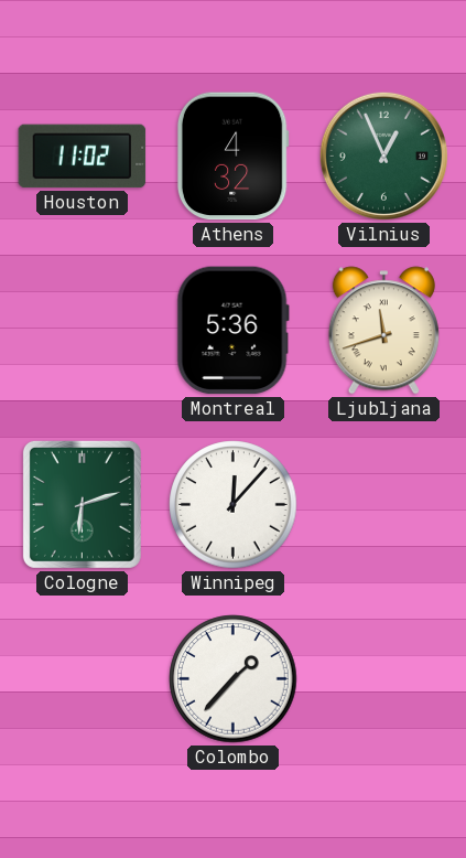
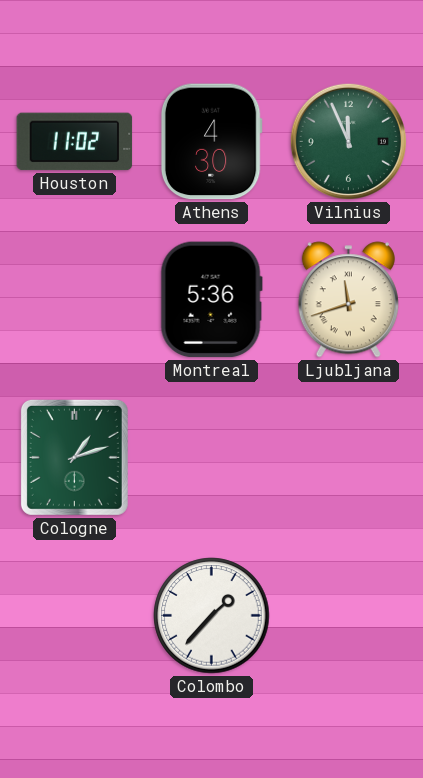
Athens: 4:32 -> 4:30 (211, 142)
Vilnius: 12:56 -> 11:56 (348, 141)
Cologne: 6:12 -> 1:12 (74, 457)
Winnipeg: 12:07 -> none (234, 505)
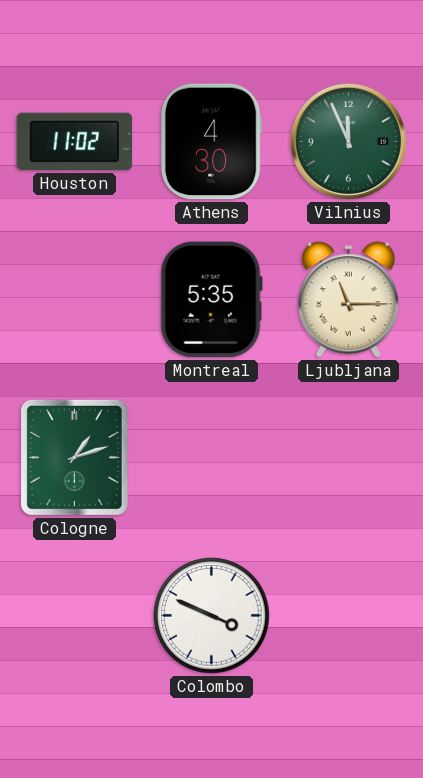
Montreal: 5:36 -> 5:35 (211, 300)
Ljubljana: 11:42 -> 11:15 (348, 300)
Colombo: 1:37 -> 3:49 (212, 616)
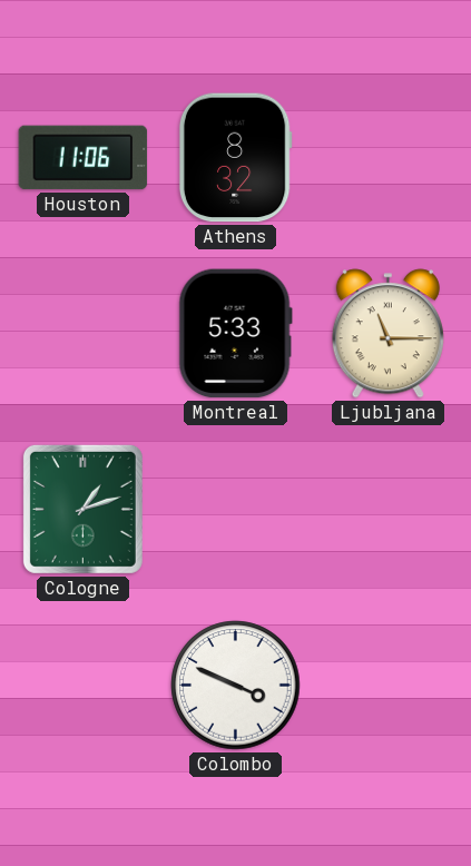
Houston: 11:02 -> 11:06 (84, 158)
Athens: 4:30 -> 8:32 (235, 158)
Vilnius: 11:56 -> none (348, 141)
Montreal: 5:35 -> 5:33 (235, 334)
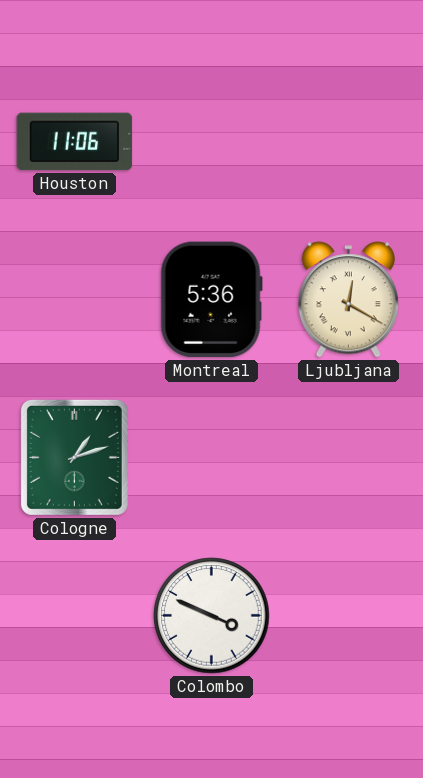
Athens: 8:32 -> none (235, 158)
Montreal: 5:33 -> 5:36 (211, 300)
Ljubljana: 11:15 -> 12:20 (348, 300)
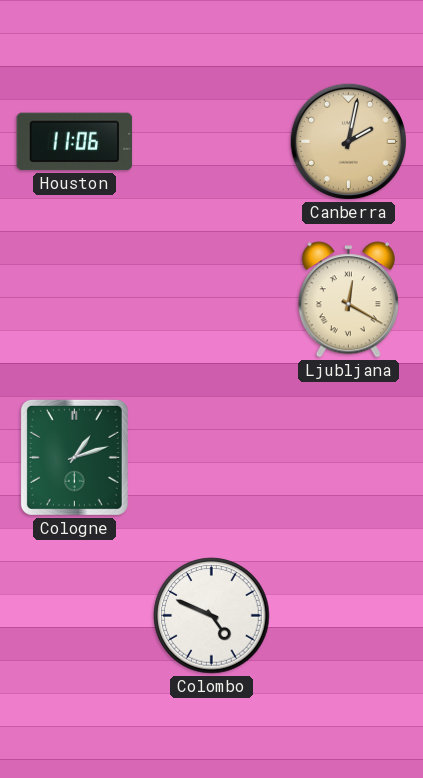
Canberra: none -> 2:02 (348, 141)
Montreal: 5:36 -> none (211, 300)
Colombo: 3:49 -> 4:49 (212, 616)
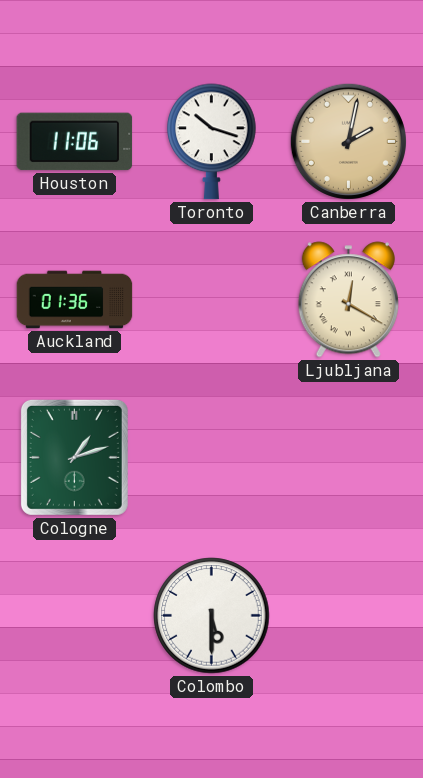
Toronto: none -> 10:18 (212, 142)
Auckland: none -> 01:36 (75, 300)
Colombo: 4:49 -> 5:30 (212, 616)
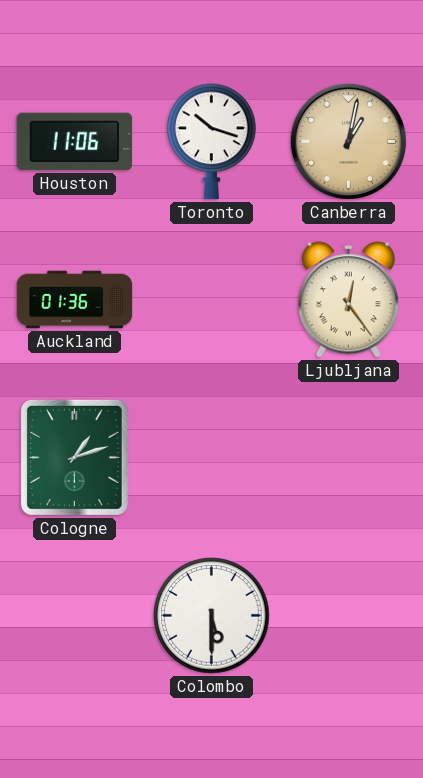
Canberra: 2:02 -> 1:02 (348, 141)
Ljubljana: 12:20 -> 12:24 (348, 300)
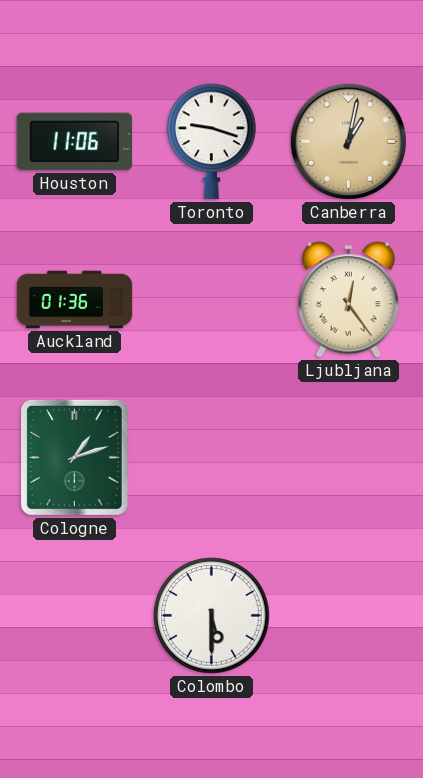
Toronto: 10:18 -> 9:18 (212, 142)
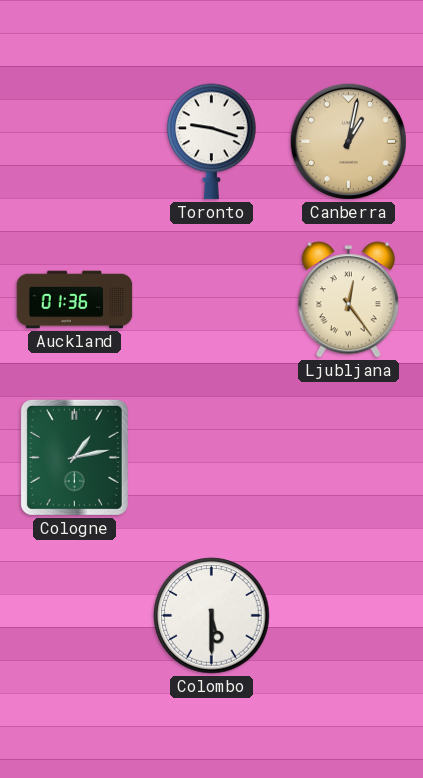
Houston: 11:06 -> none (75, 142)
Cologne: 1:12 -> 1:13 (74, 457)
